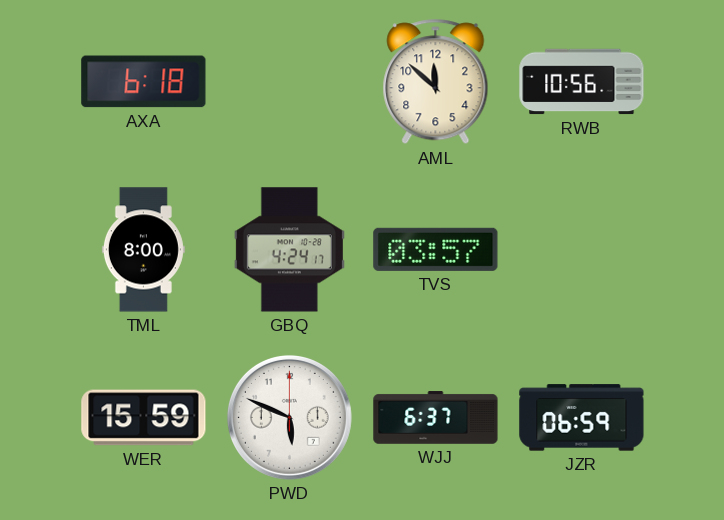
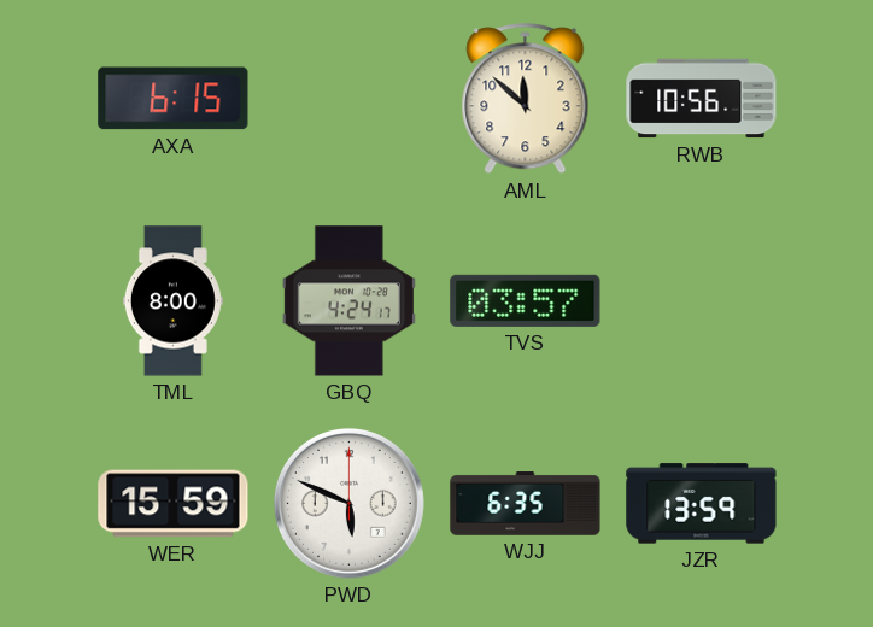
AXA: 6:18 -> 6:15 (174, 99)
WJJ: 6:37 -> 6:35 (526, 504)
JZR: 06:59 -> 13:59 (702, 504)
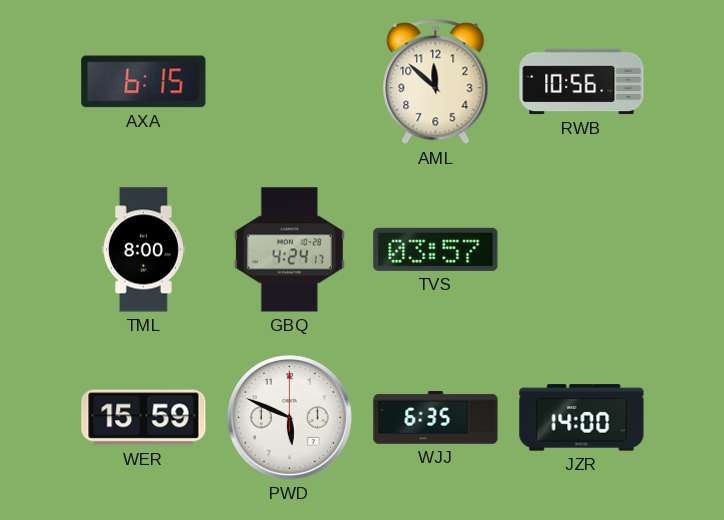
JZR: 13:59 -> 14:00 (582, 418)
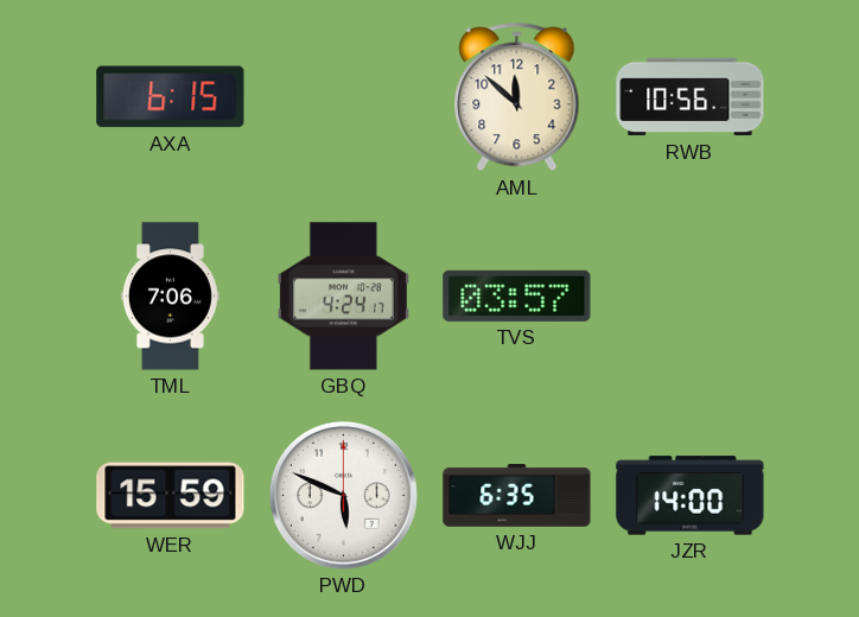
TML: 8:00 -> 7:06 (170, 297)
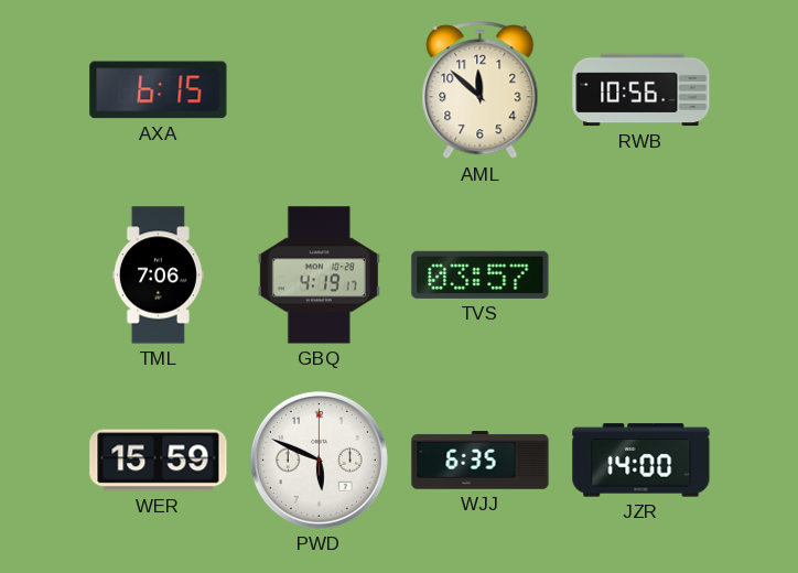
GBQ: 4:24 -> 4:19 (319, 275)
